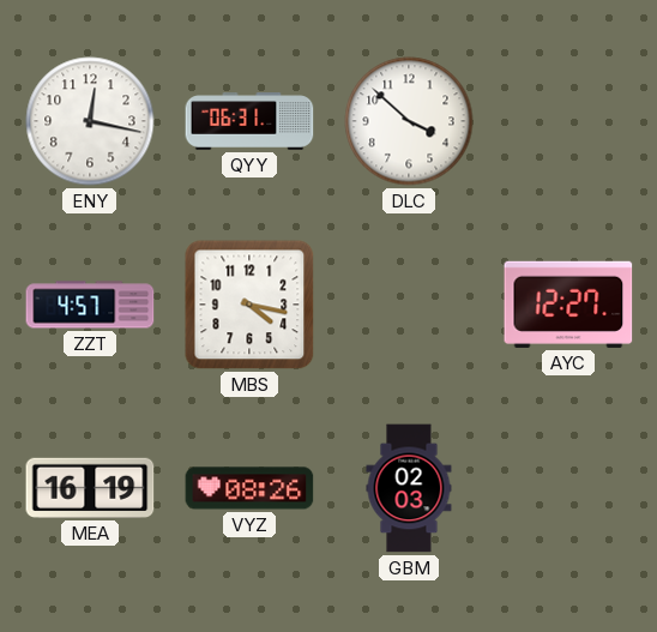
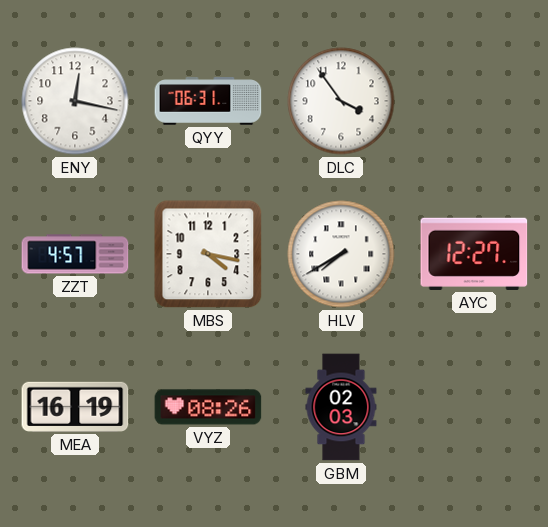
DLC: 3:52 -> 3:54 (341, 101)
HLV: none -> 7:40 (341, 254)
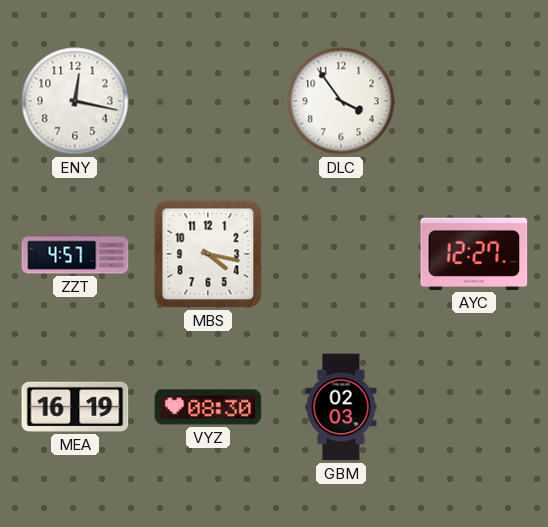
QYY: 06:31 -> none (208, 101)
HLV: 7:40 -> none (341, 254)
VYZ: 08:26 -> 08:30 (208, 407)
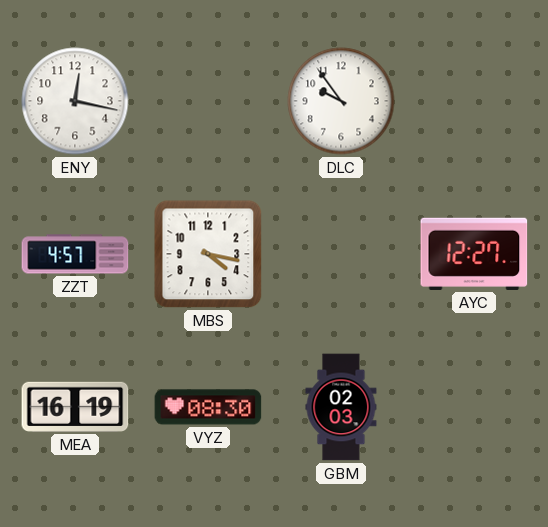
DLC: 3:54 -> 9:54 (341, 101)
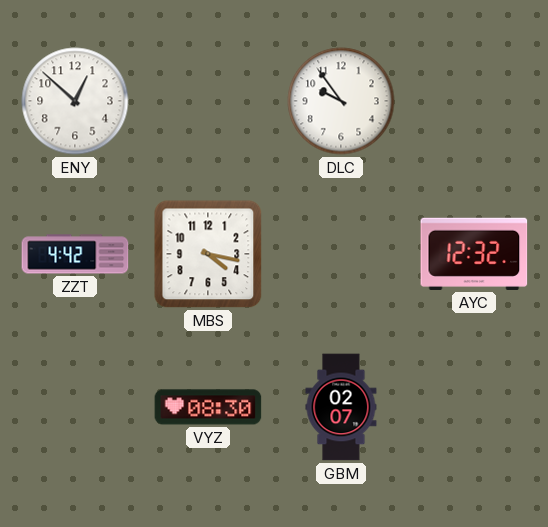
ENY: 12:17 -> 12:52 (75, 101)
ZZT: 4:57 -> 4:42 (75, 254)
AYC: 12:27 -> 12:32 (474, 254)
MEA: 16:19 -> none (75, 407)
GBM: 02:03 -> 02:07 (341, 407)
